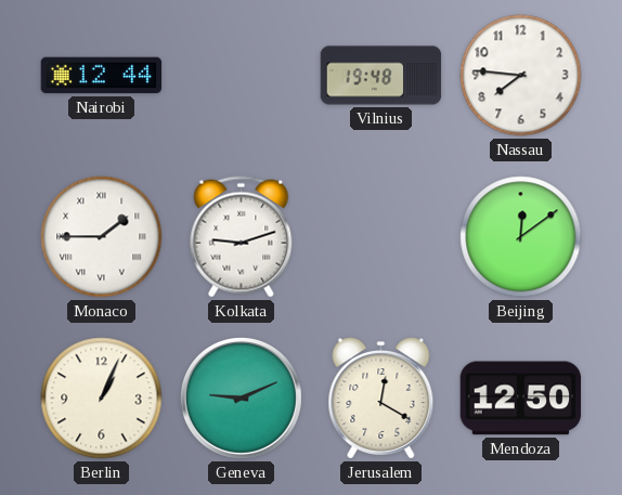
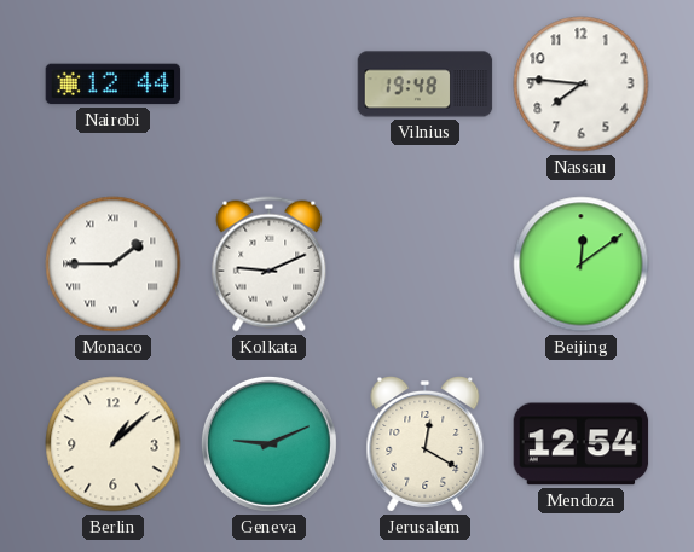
Kolkata: 9:12 -> 9:11 (270, 265)
Berlin: 1:04 -> 1:08 (114, 444)
Mendoza: 12:50 -> 12:54 (582, 444)
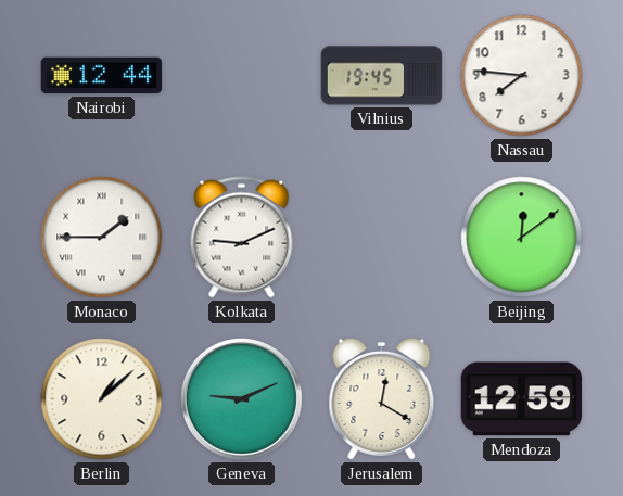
Vilnius: 19:48 -> 19:45 (382, 76)
Mendoza: 12:54 -> 12:59 (522, 399)
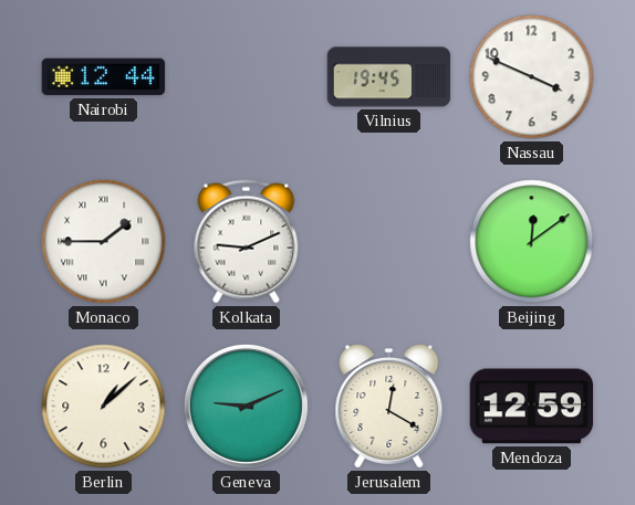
Nassau: 7:46 -> 3:49 (532, 77)
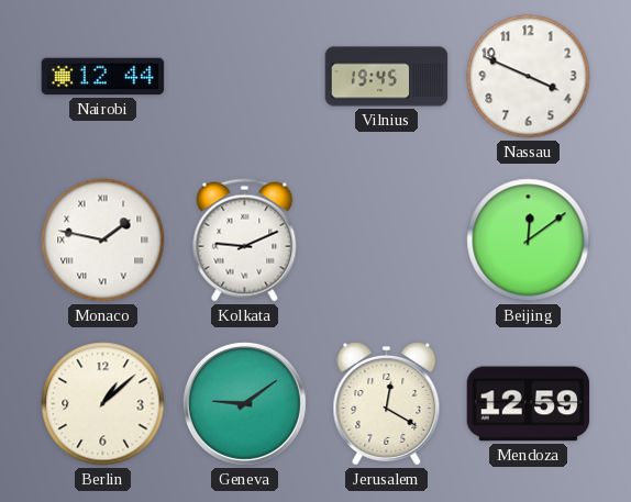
Monaco: 1:45 -> 1:47 (103, 241)
Geneva: 9:11 -> 9:09 (244, 403)
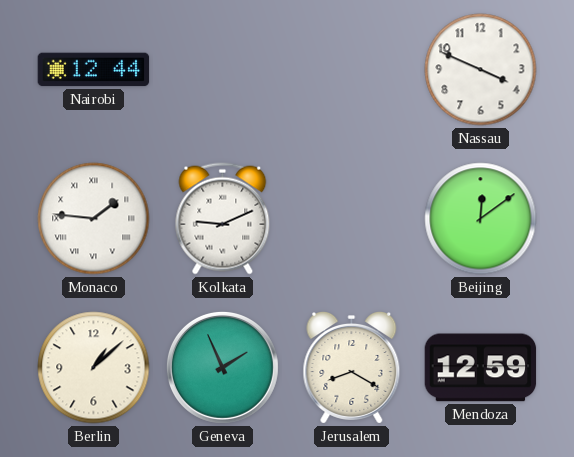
Vilnius: 19:45 -> none (387, 77)
Monaco: 1:47 -> 1:46 (94, 219)
Geneva: 9:09 -> 1:56 (222, 367)
Jerusalem: 12:20 -> 8:20 (352, 368)
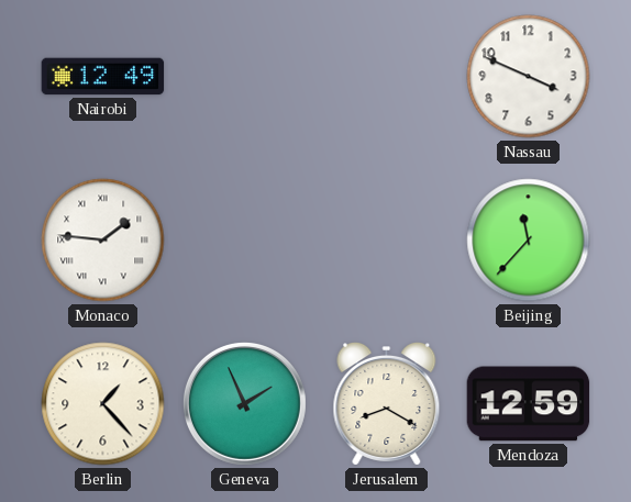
Nairobi: 12:44 -> 12:49 (103, 77)
Kolkata: 9:11 -> none (223, 219)
Beijing: 12:09 -> 11:37 (529, 241)
Berlin: 1:08 -> 1:23 (103, 404)
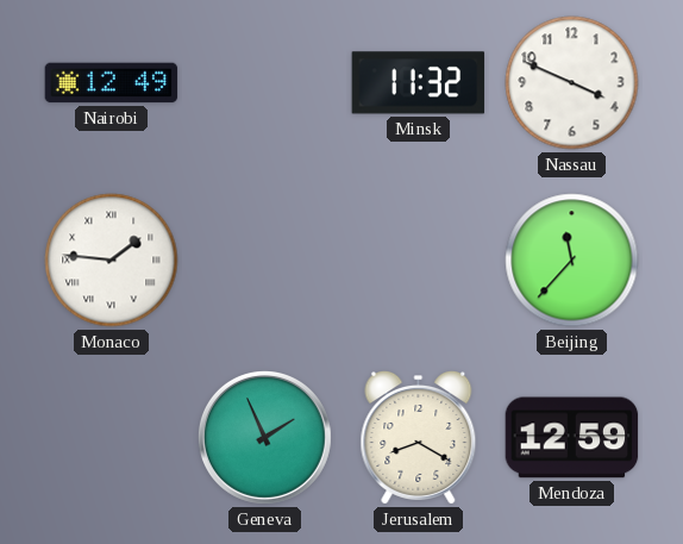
Minsk: none -> 11:32 (419, 83)
Berlin: 1:23 -> none (103, 404)
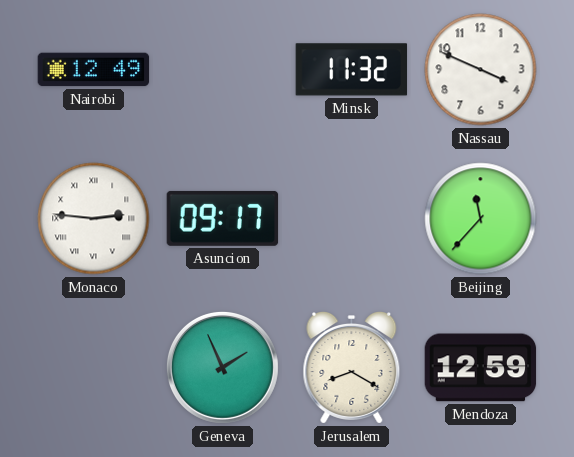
Monaco: 1:46 -> 2:46 (94, 219)
Asuncion: none -> 09:17 (223, 218)
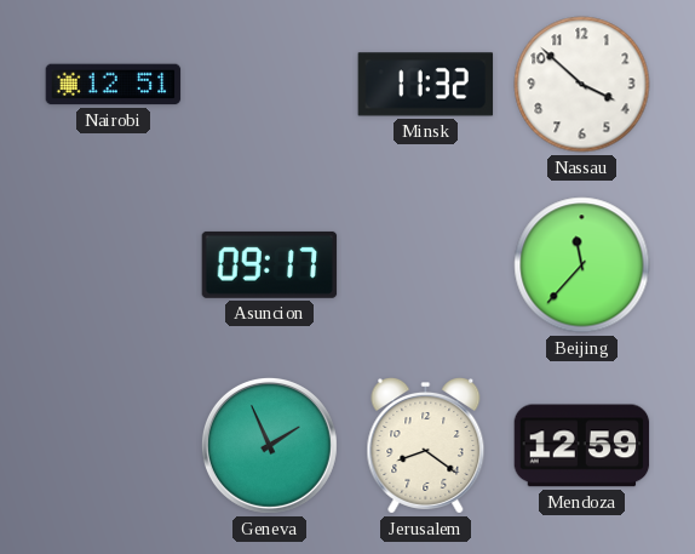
Nairobi: 12:49 -> 12:51 (114, 85)
Nassau: 3:49 -> 3:52 (582, 85)
Monaco: 2:46 -> none (94, 219)
Jerusalem: 8:20 -> 8:21 (426, 446)
